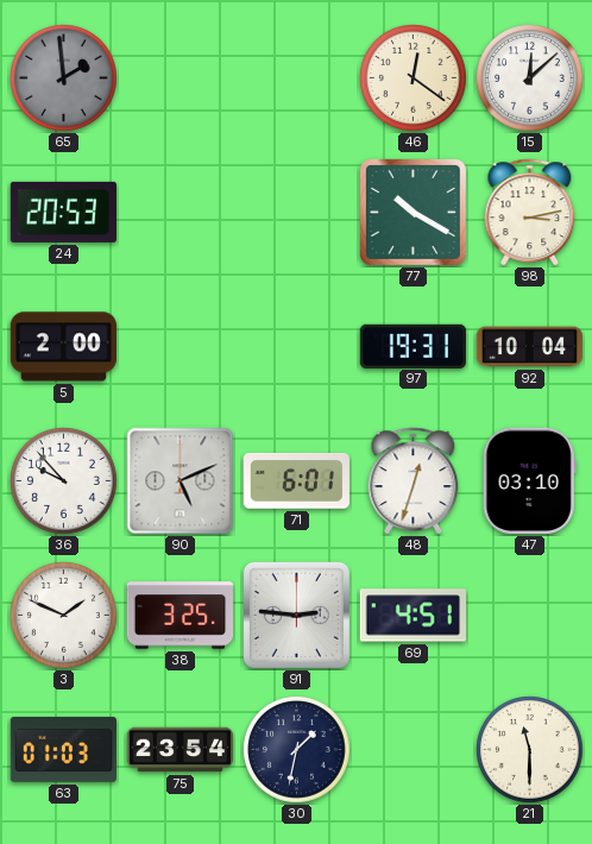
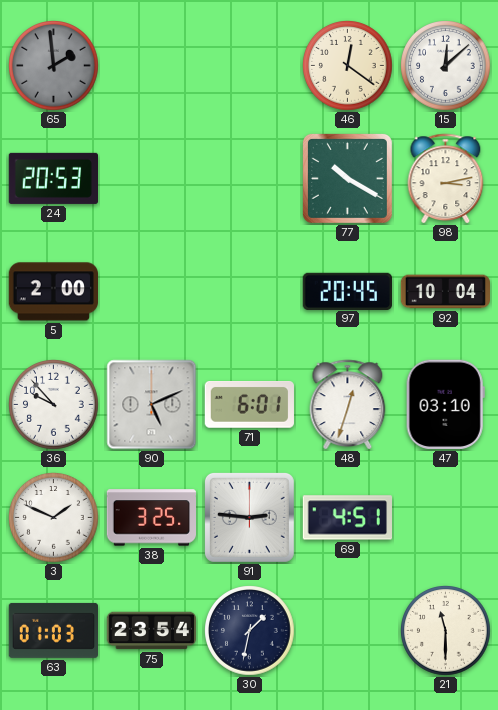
97: 19:31 -> 20:45 (347, 291)
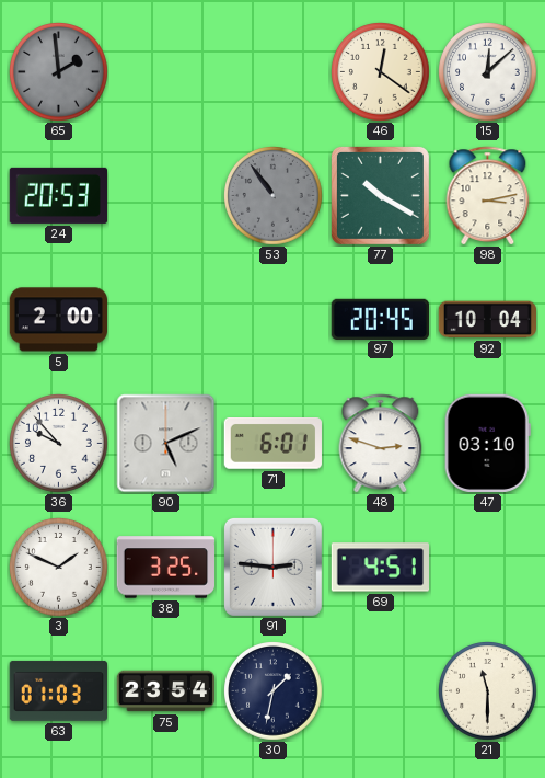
53: none -> 10:54 (274, 196)
48: 12:33 -> 2:48 (381, 444)
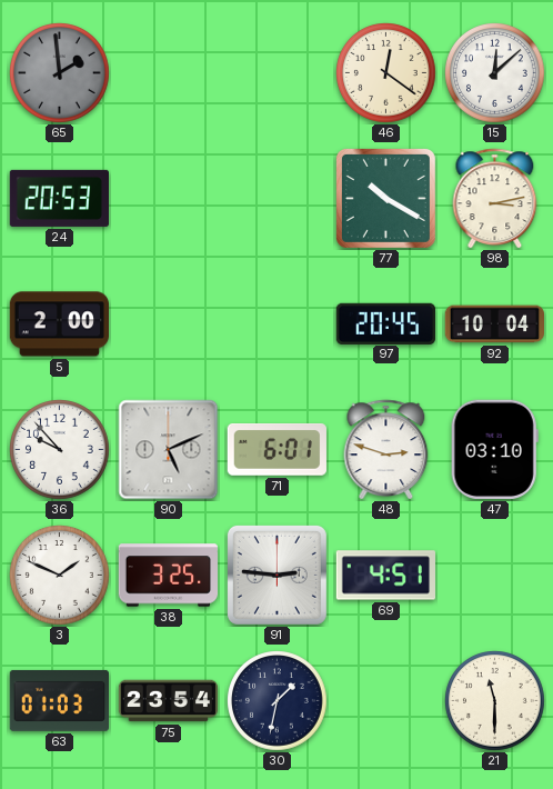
53: 10:54 -> none (274, 196)
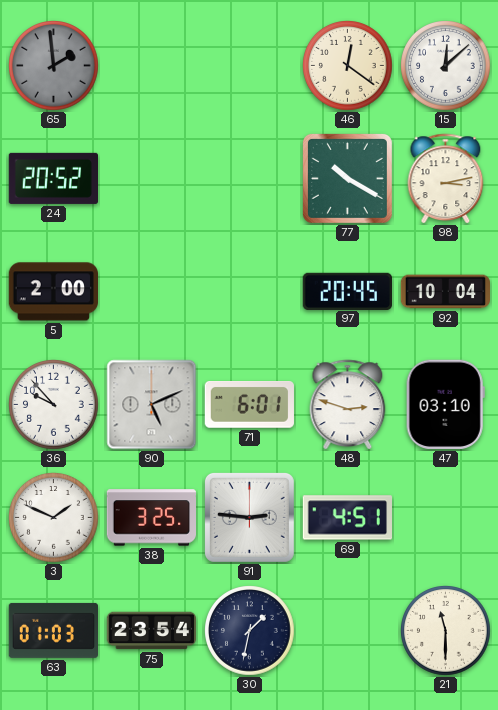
24: 20:53 -> 20:52 (53, 178)
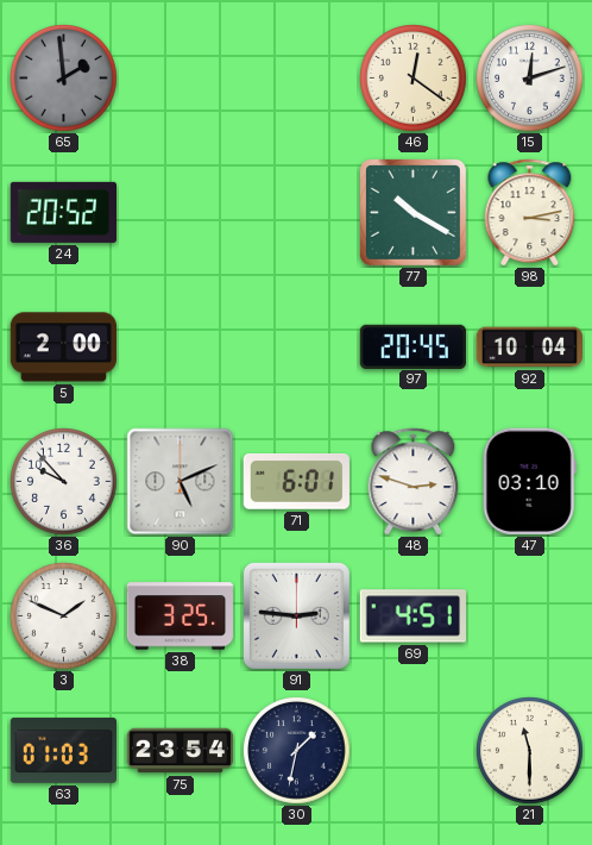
15: 12:08 -> 12:12 (530, 79)
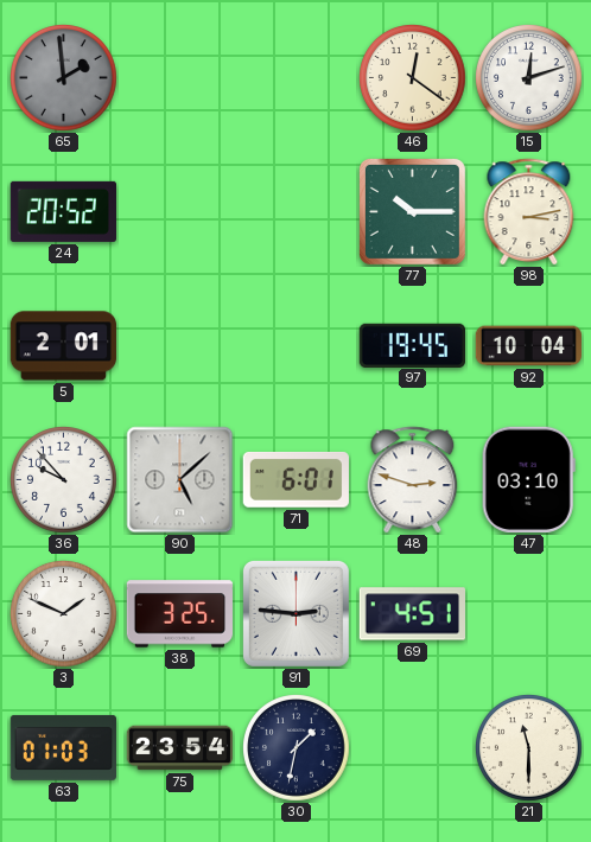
77: 10:20 -> 10:15 (412, 211)
5: 2:00 -> 2:01 (63, 346)
97: 20:45 -> 19:45 (412, 345)
90: 5:11 -> 5:08 (180, 480)
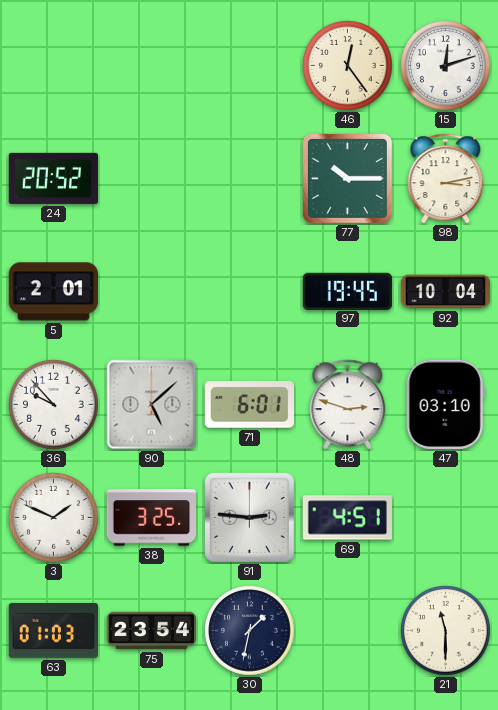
65: 1:59 -> none (64, 78)
46: 12:21 -> 12:24 (348, 66)
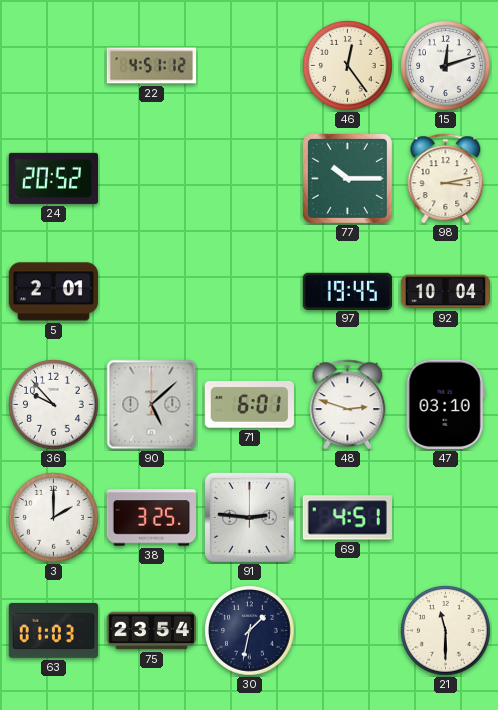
22: none -> 4:51 (152, 66)
3: 1:49 -> 2:00 (54, 518)
